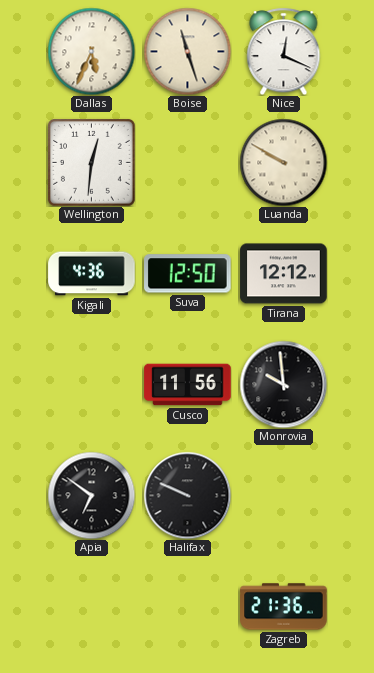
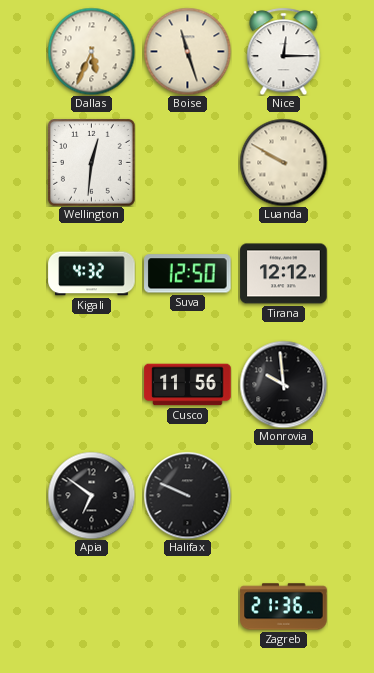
Nice: 12:19 -> 12:15 (284, 51)
Kigali: 4:36 -> 4:32 (92, 274)
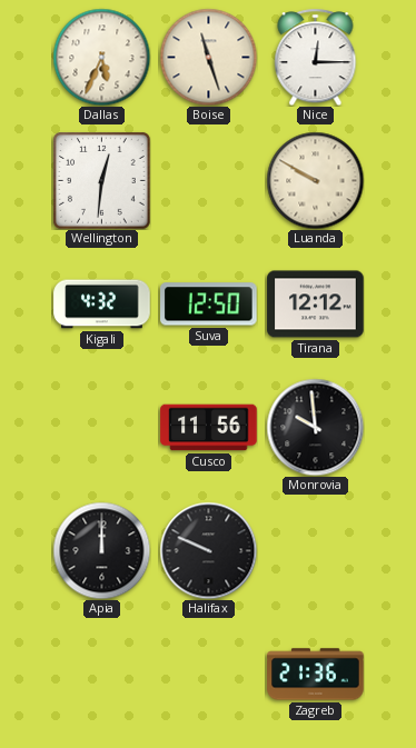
Apia: 6:51 -> 12:00 (101, 550)
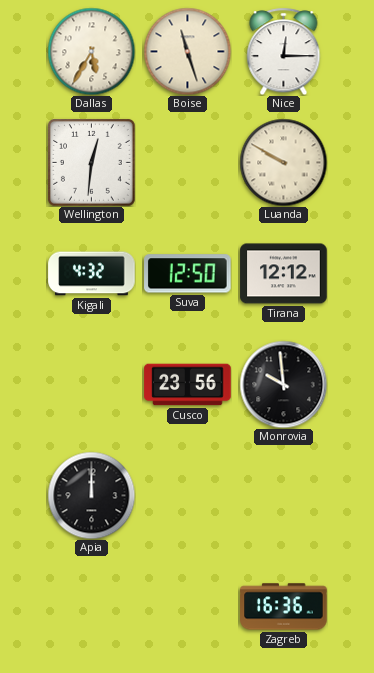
Dallas: 5:34 -> 5:35 (91, 51)
Cusco: 11:56 -> 23:56 (188, 385)
Halifax: 9:49 -> none (208, 550)
Zagreb: 21:36 -> 16:36 (284, 607)
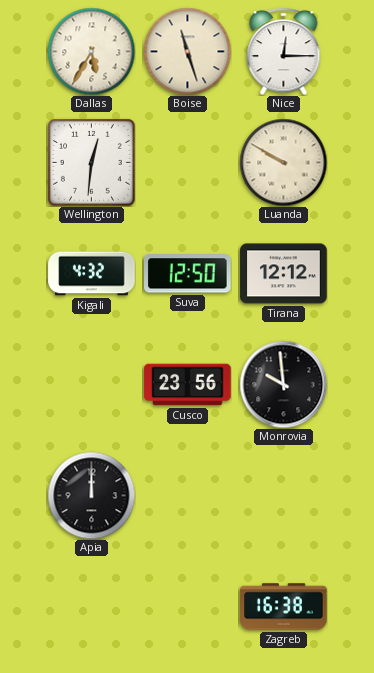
Zagreb: 16:36 -> 16:38 (284, 607)
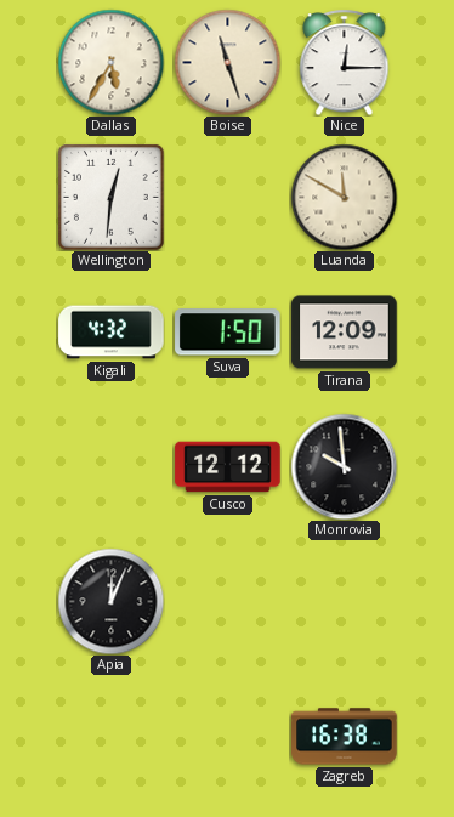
Luanda: 9:50 -> 11:50 (344, 197)
Suva: 12:50 -> 1:50 (228, 333)
Tirana: 12:12 -> 12:09 (345, 333)
Cusco: 23:56 -> 12:12 (228, 467)
Apia: 12:00 -> 12:04 (110, 601)
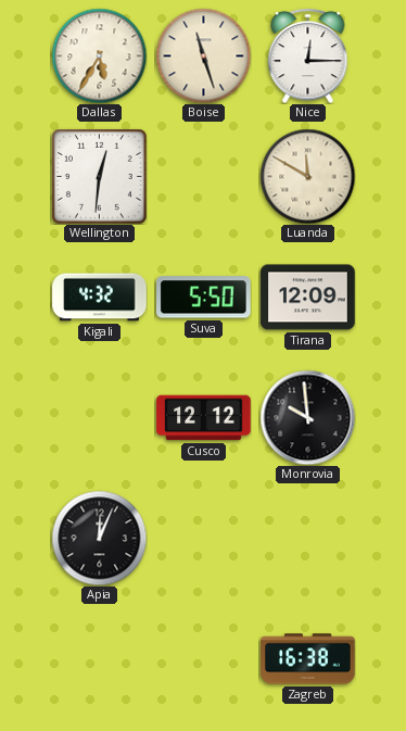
Suva: 1:50 -> 5:50 (204, 298)
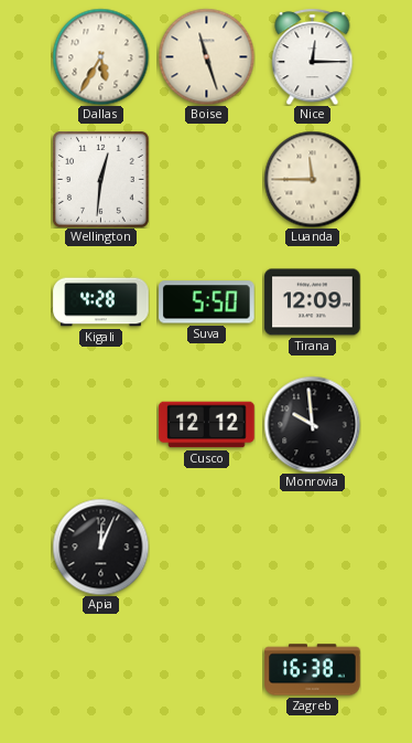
Luanda: 11:50 -> 11:45 (312, 179)
Kigali: 4:32 -> 4:28 (101, 302)
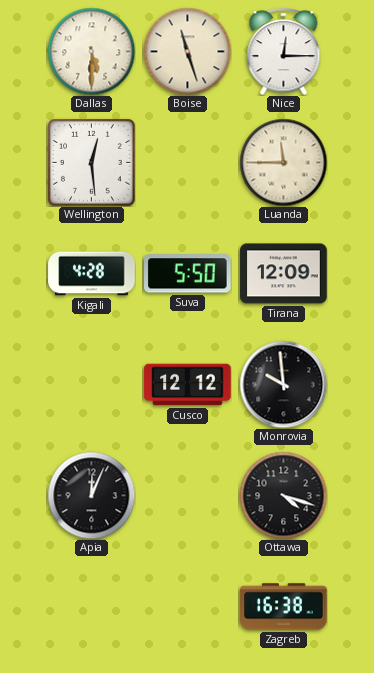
Dallas: 5:35 -> 5:30 (91, 51)
Wellington: 12:31 -> 12:29 (91, 162)
Ottawa: none -> 4:18 (283, 495)
